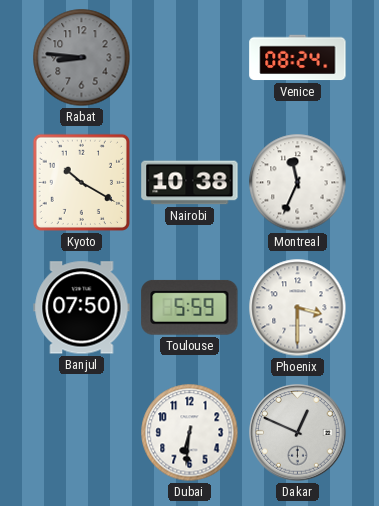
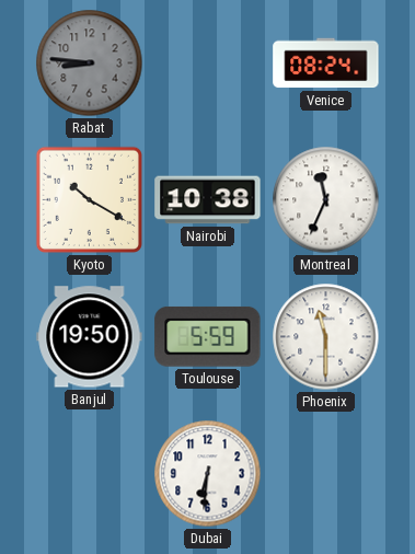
Banjul: 07:50 -> 19:50 (90, 337)
Phoenix: 3:30 -> 11:30 (326, 337)
Dakar: 12:49 -> none (298, 433)
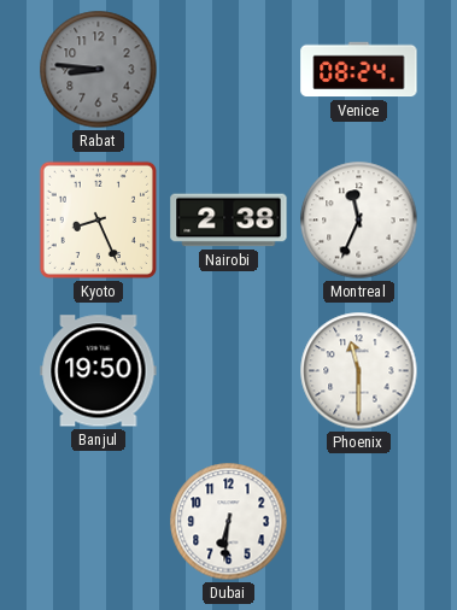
Kyoto: 10:20 -> 8:26 (98, 219)
Nairobi: 10:38 -> 2:38 (229, 221)
Toulouse: 5:59 -> none (208, 336)
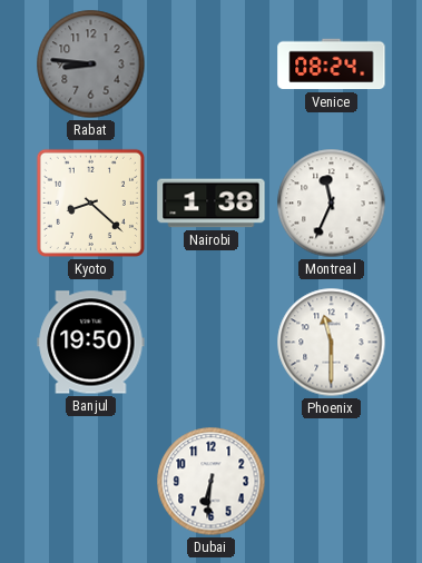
Kyoto: 8:26 -> 8:22 (90, 203)
Nairobi: 2:38 -> 1:38 (212, 204)
